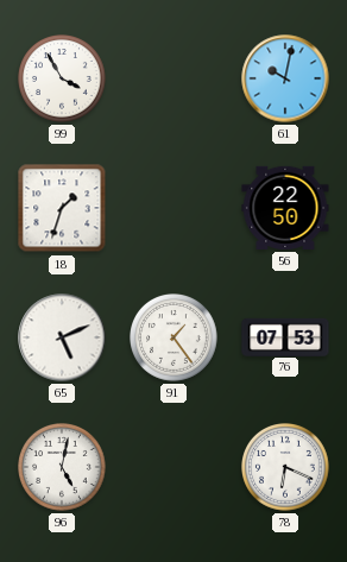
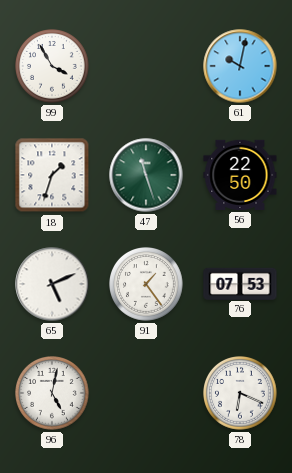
47: none -> 11:27 (146, 175)
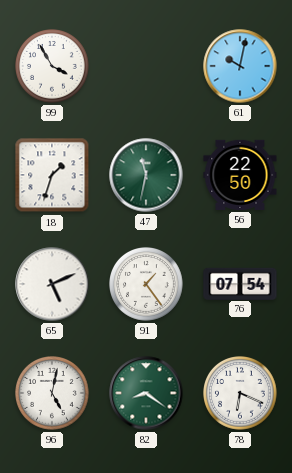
47: 11:27 -> 11:32 (146, 175)
76: 07:53 -> 07:54 (240, 283)
82: none -> 8:21 (146, 393)
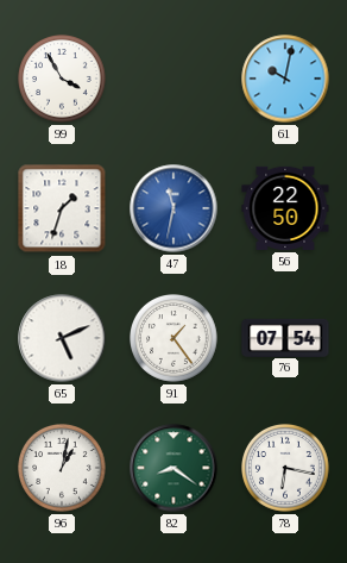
47 dial: green -> blue (173, 208)
96: 5:02 -> 1:02 (63, 469)
78: 6:19 -> 6:17 (286, 469)
